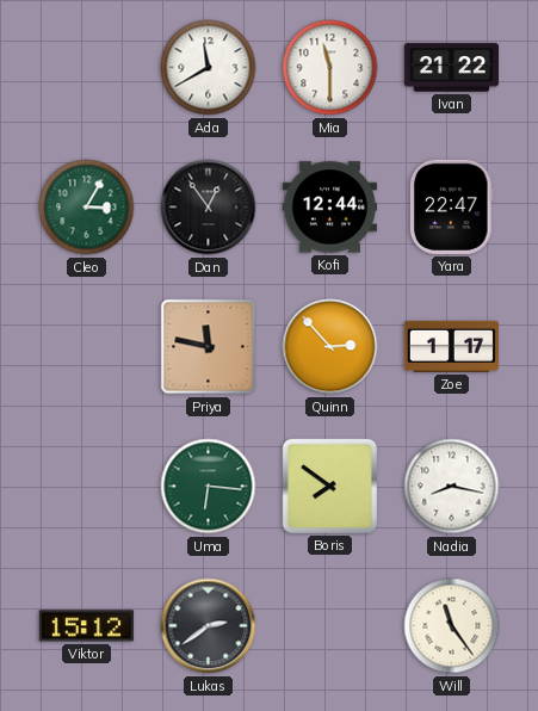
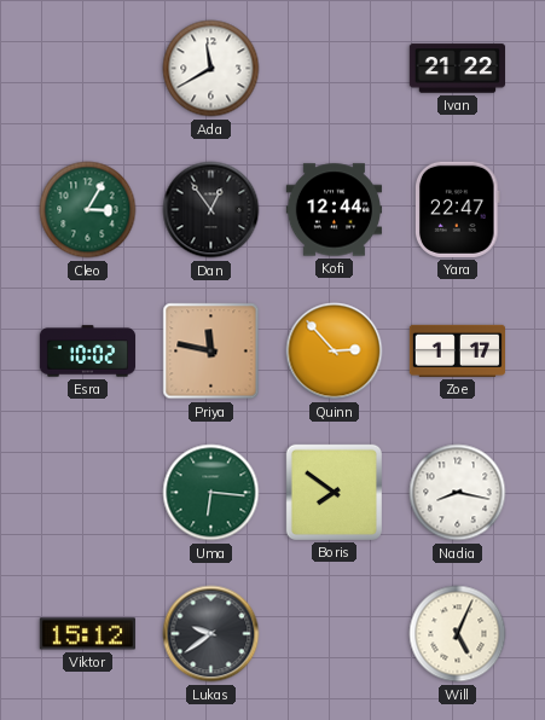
Mia: 11:30 -> none (330, 68)
Esra: none -> 10:02 (87, 352)
Lukas: 2:39 -> 9:39 (211, 634)
Will: 11:24 -> 5:04 (458, 634)
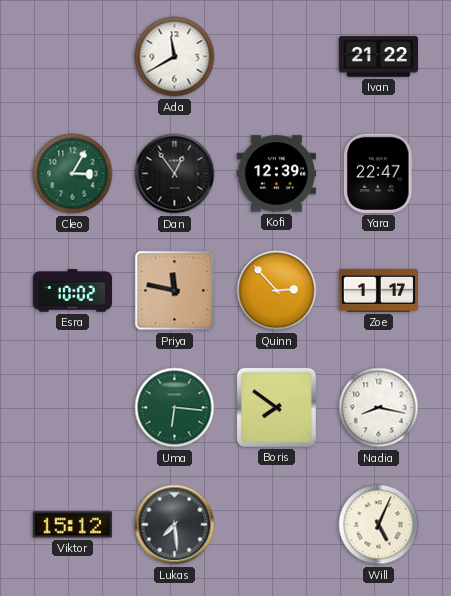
Kofi: 12:44 -> 12:39 (276, 174)
Lukas: 9:39 -> 7:29 (175, 525)
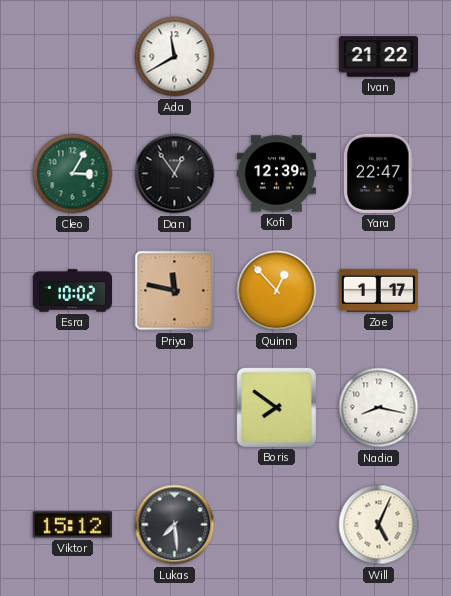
Quinn: 2:53 -> 12:53 (277, 291)
Uma: 6:16 -> none (175, 408)
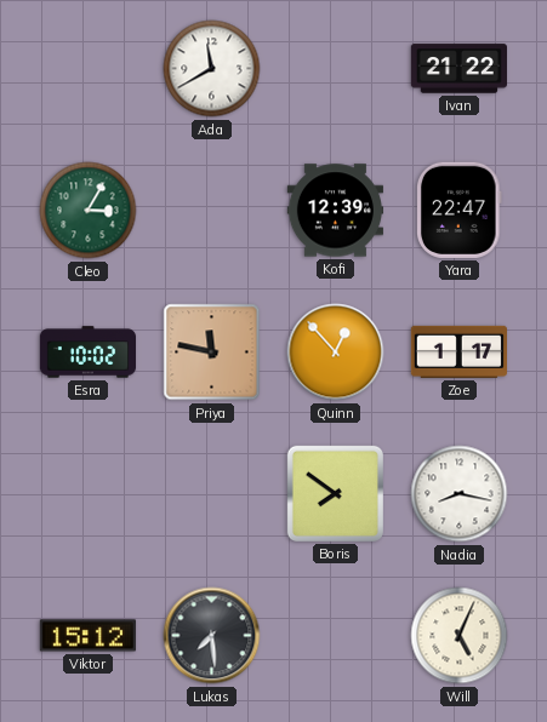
Dan: 12:54 -> none (175, 174)
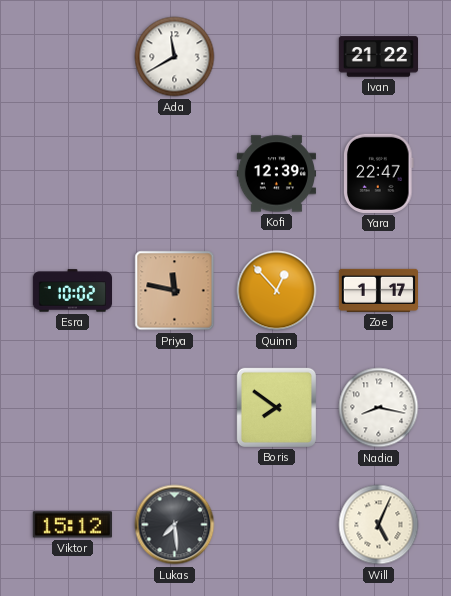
Cleo: 3:05 -> none (89, 211)
